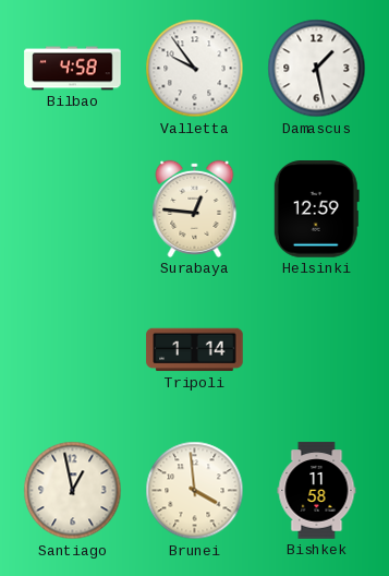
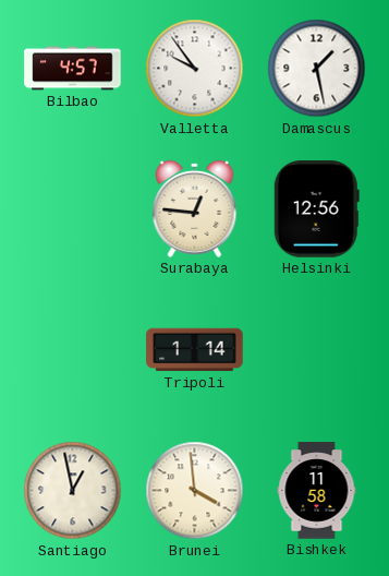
Bilbao: 4:58 -> 4:57 (73, 69)
Helsinki: 12:59 -> 12:56 (316, 209)
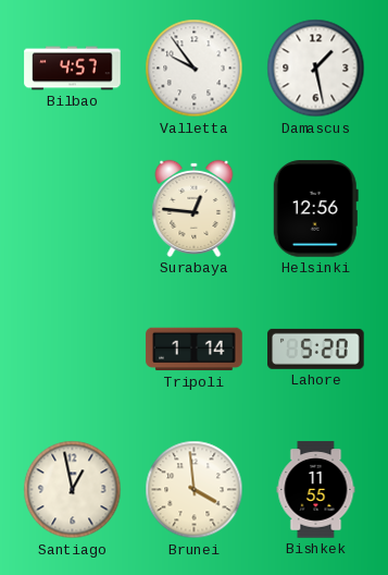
Lahore: none -> 5:20 (316, 348)
Bishkek: 11:58 -> 11:55 (316, 490)
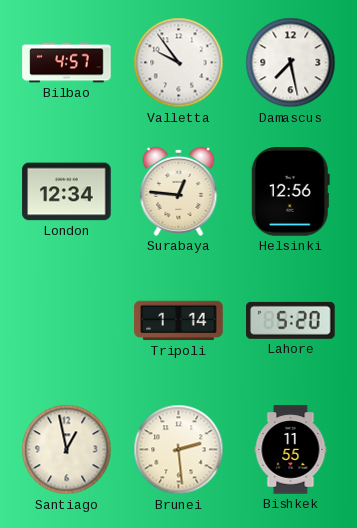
Damascus: 1:28 -> 7:28 (291, 63)
London: none -> 12:34 (67, 192)
Brunei: 3:59 -> 2:29 (179, 450)
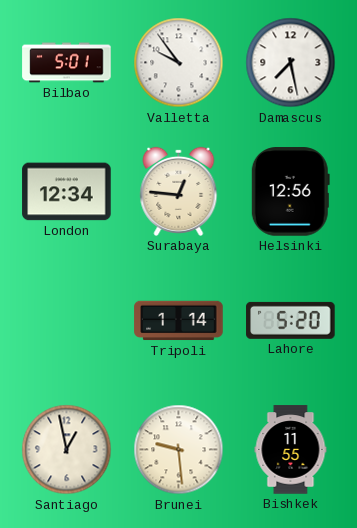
Bilbao: 4:57 -> 5:01 (67, 63)
Brunei: 2:29 -> 9:29 (179, 450)
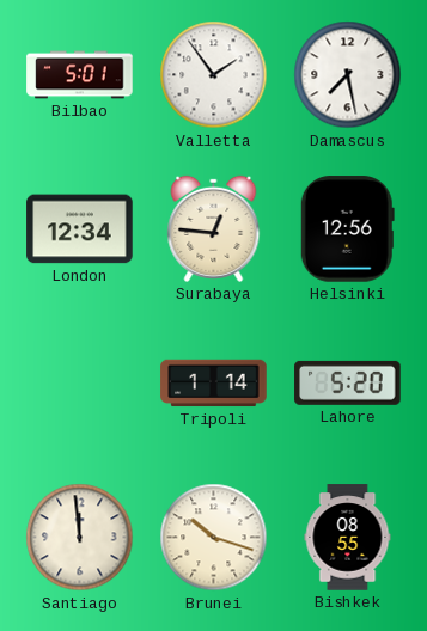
Valletta: 9:54 -> 1:54 (214, 75)
Santiago: 12:58 -> 11:59 (80, 538)
Brunei: 9:29 -> 10:18 (214, 538)
Bishkek: 11:55 -> 08:55 (348, 538)
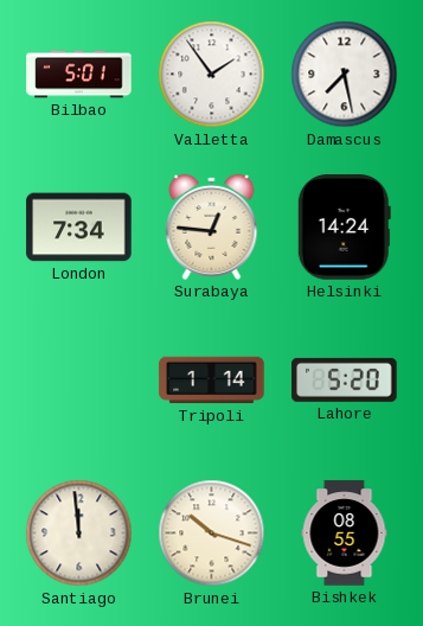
London: 12:34 -> 7:34 (79, 228)
Helsinki: 12:56 -> 14:24 (344, 228)
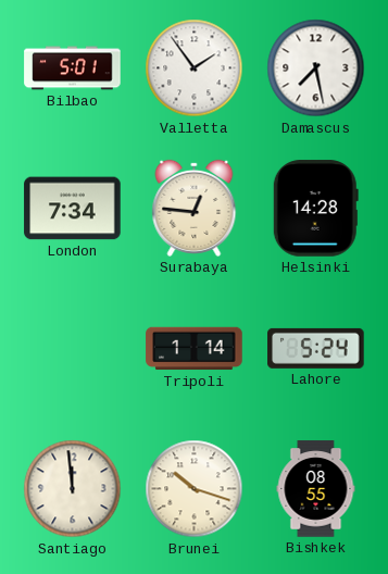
Helsinki: 14:24 -> 14:28 (315, 209)
Lahore: 5:20 -> 5:24 (316, 348)
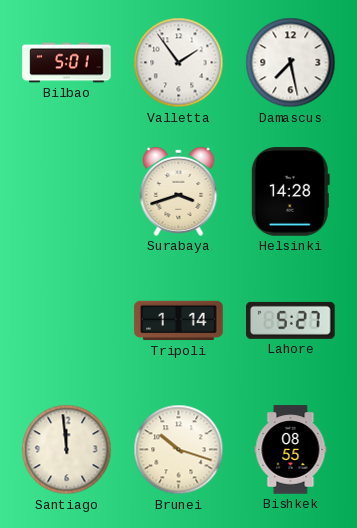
London: 7:34 -> none (73, 209)
Surabaya: 12:46 -> 3:42 (179, 191)
Lahore: 5:24 -> 5:27 (291, 320)
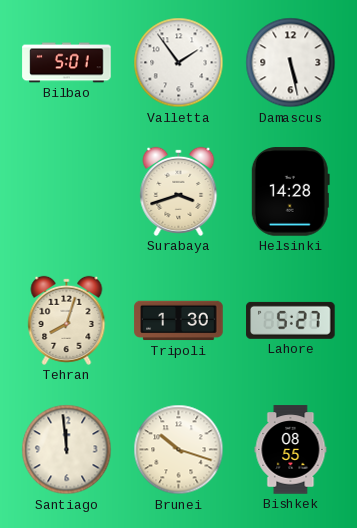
Damascus: 7:28 -> 5:28 (291, 63)
Tehran: none -> 8:03 (67, 320)
Tripoli: 1:14 -> 1:30 (179, 321)
